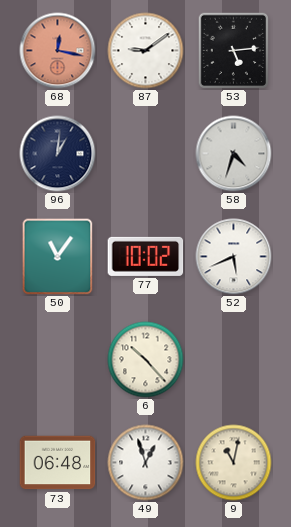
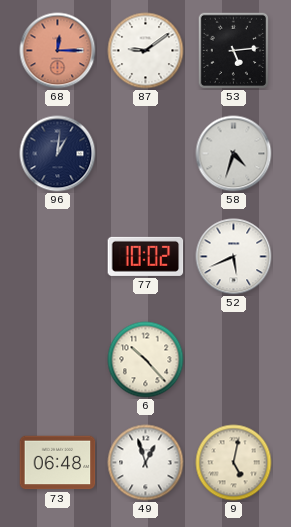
68: 12:17 -> 12:15 (58, 51)
50: 11:06 -> none (58, 257)
9: 11:02 -> 5:02 (234, 463)
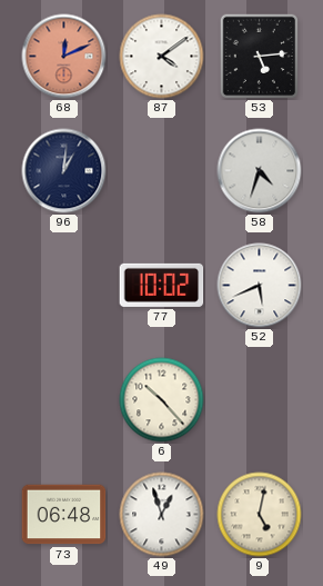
68: 12:15 -> 12:11 (64, 57)
87: 9:09 -> 4:09 (162, 57)
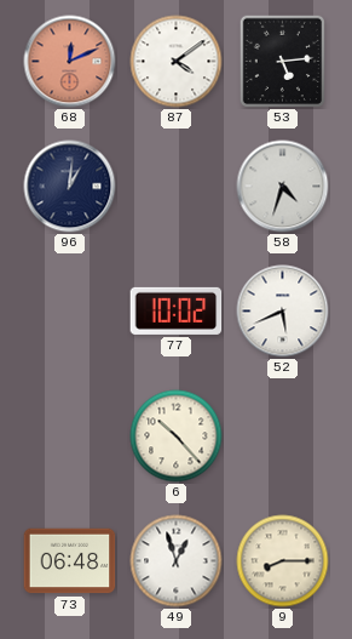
9: 5:02 -> 8:15 (283, 561)
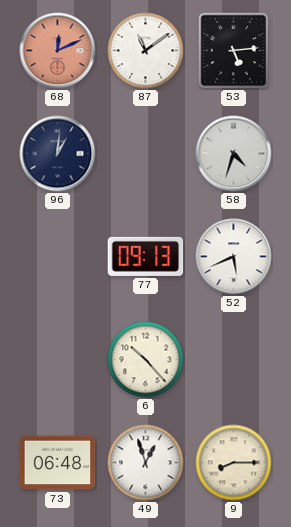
87: 4:09 -> 11:09 (146, 51)
77: 10:02 -> 09:13 (146, 256)
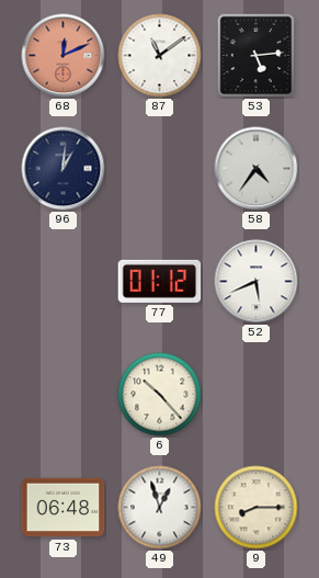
58: 4:33 -> 4:36 (257, 169)
77: 09:13 -> 01:12 (160, 281)
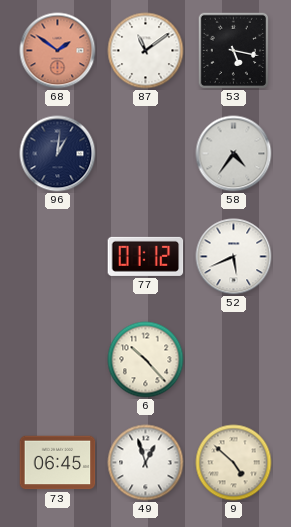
68: 12:11 -> 1:51 (58, 51)
53: 5:14 -> 5:17 (233, 50)
73: 06:48 -> 06:45 (58, 463)
9: 8:15 -> 4:52 (234, 463)
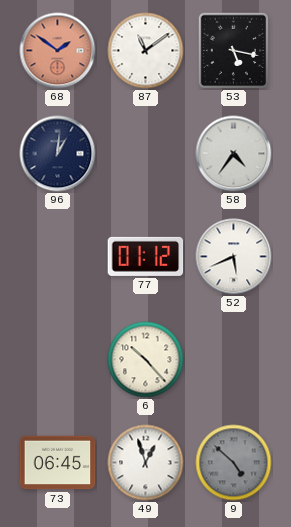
9 dial: cream -> grey (234, 463)
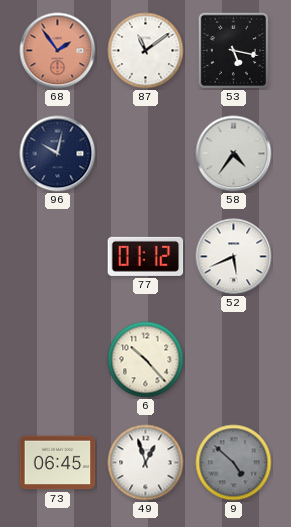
68: 1:51 -> 1:54 (58, 51)
96: 1:01 -> 10:02 (58, 154)
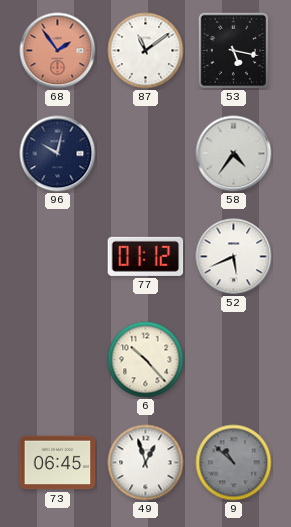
9: 4:52 -> 10:52 (234, 463)
